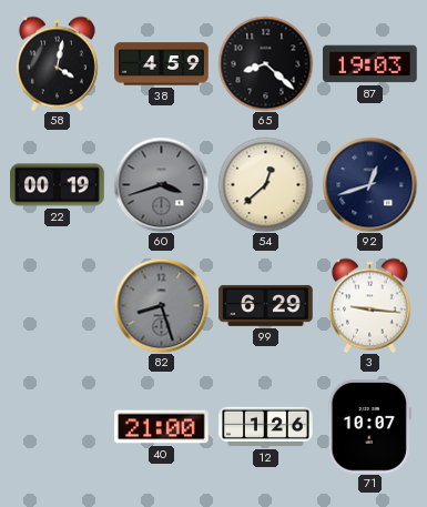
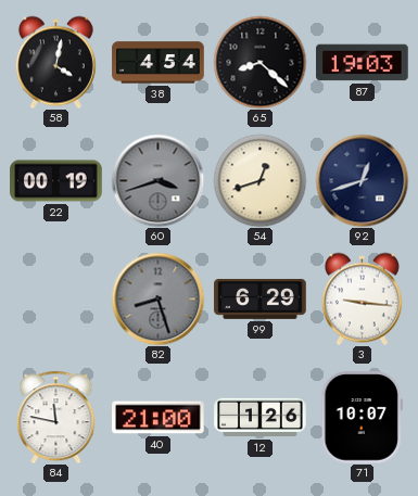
38: 4:59 -> 4:54 (159, 63)
54: 12:38 -> 12:42 (259, 180)
84: none -> 11:47 (56, 417)
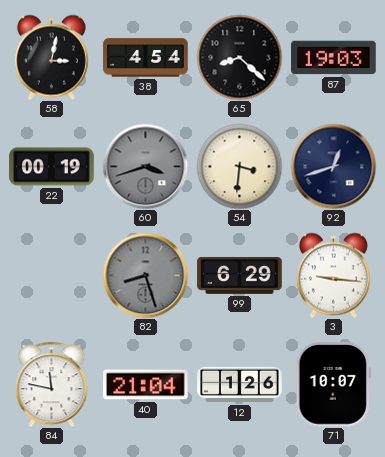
58: 4:02 -> 3:02 (51, 57)
54: 12:42 -> 3:31 (239, 166)
40: 21:00 -> 21:04 (146, 385)
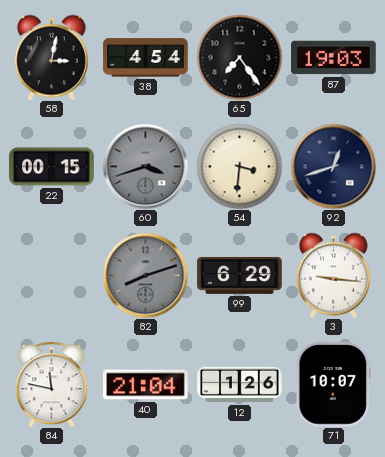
65: 8:22 -> 7:24 (239, 57)
22: 00:19 -> 00:15 (52, 167)
82: 8:27 -> 8:12 (145, 275)
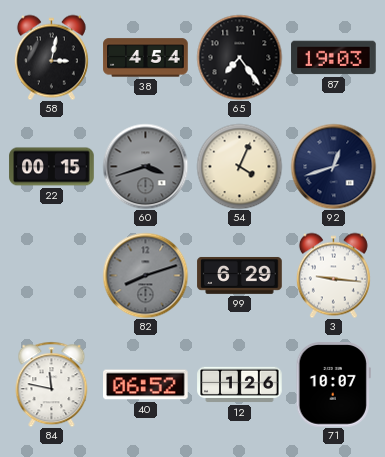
54: 3:31 -> 4:04 (239, 166)
40: 21:04 -> 06:52 (146, 385)
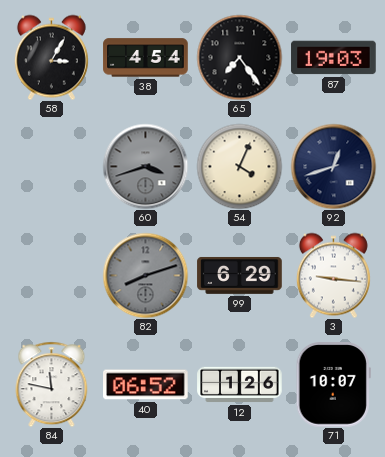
58: 3:02 -> 3:05 (51, 57)
22: 00:15 -> none (52, 167)
